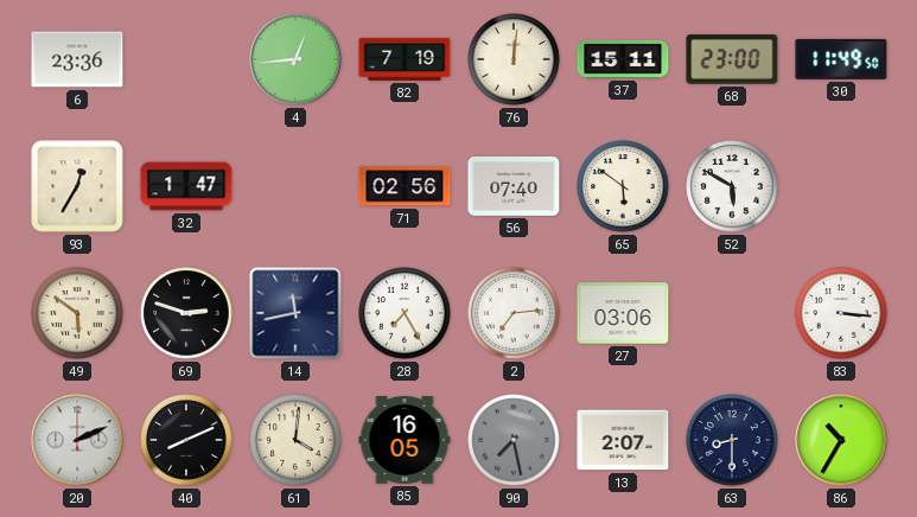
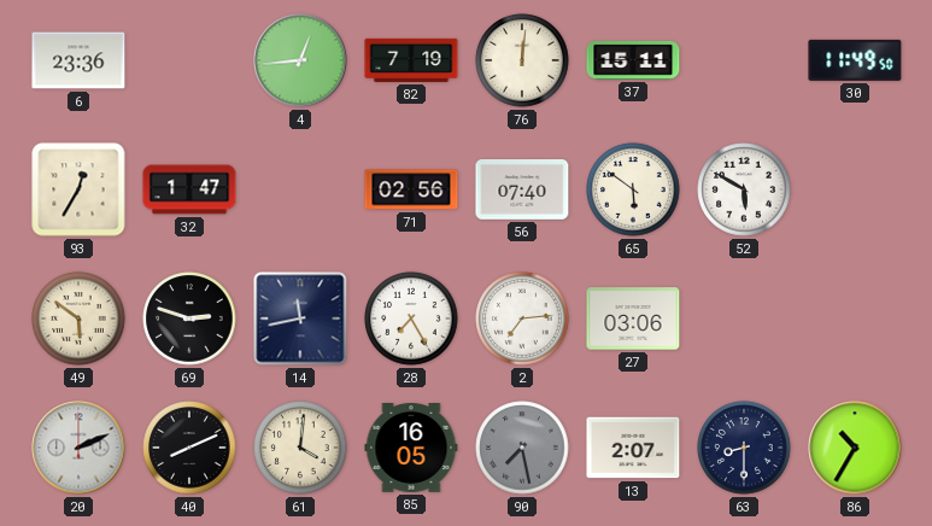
68: 23:00 -> none (732, 59)
83: 3:16 -> none (841, 313)
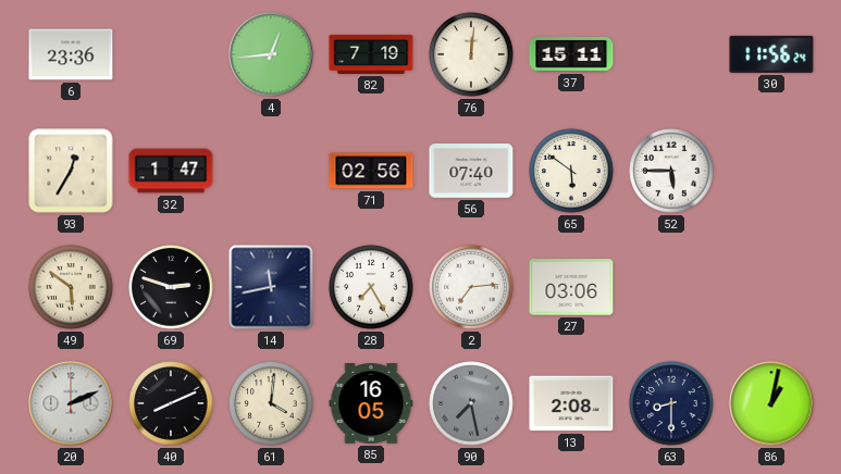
30: 11:49 -> 11:56 (771, 54)
52: 5:50 -> 5:45 (671, 171)
13: 2:07 -> 2:08 (571, 403)
86: 10:35 -> 1:02 (771, 403)
